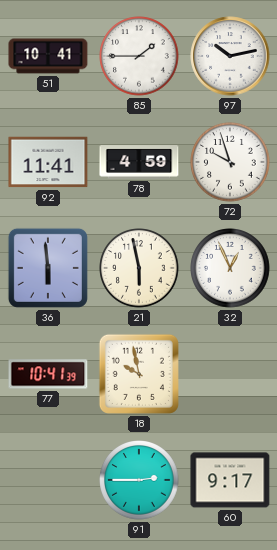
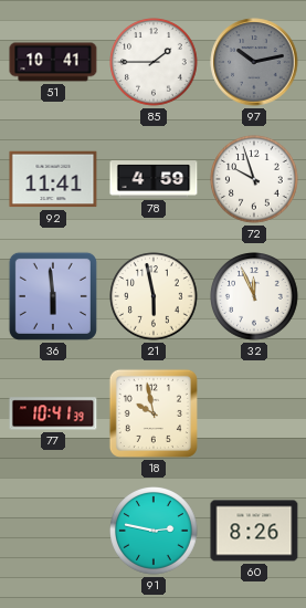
97 dial: white -> grey (254, 62)
32: 12:56 -> 11:56 (254, 296)
91: 2:45 -> 2:47 (154, 531)
60: 9:17 -> 8:26 (254, 531)
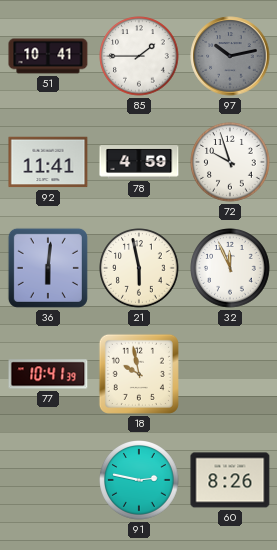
36: 5:59 -> 6:01 (48, 268)
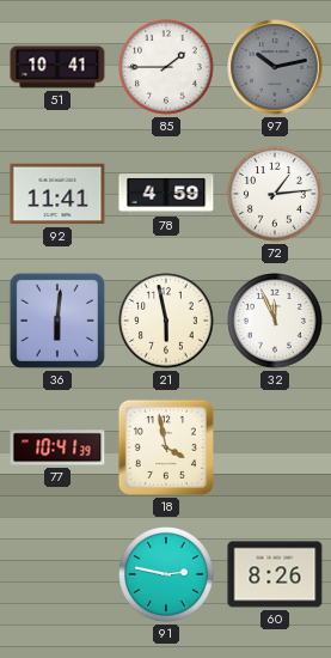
72: 9:57 -> 1:14 (275, 194)
18: 9:58 -> 3:58 (166, 447)
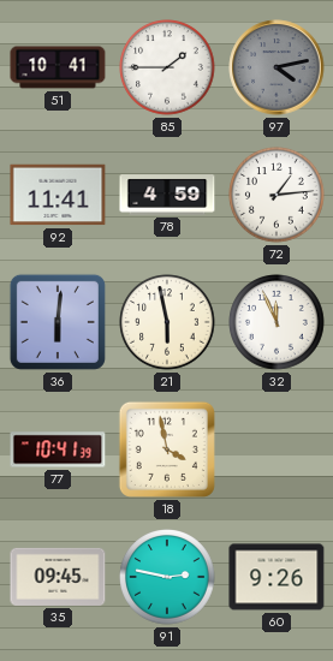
97: 10:13 -> 4:13 (276, 67)
35: none -> 09:45 (58, 577)
60: 8:26 -> 9:26 (276, 577)
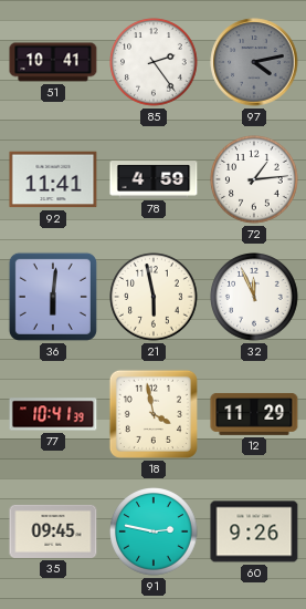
85: 1:45 -> 2:24 (154, 62)
12: none -> 11:29 (254, 414)
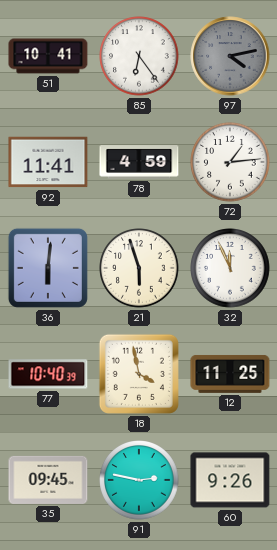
85: 2:24 -> 6:24 (139, 56)
21: 5:58 -> 5:57 (139, 268)
77: 10:41 -> 10:40 (48, 374)
12: 11:29 -> 11:25 (230, 374)
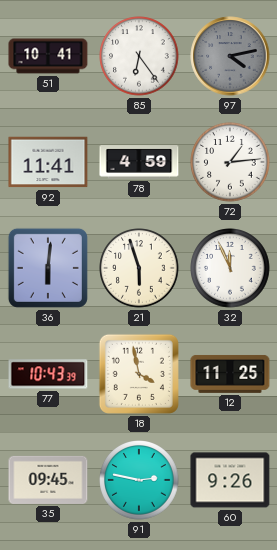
77: 10:40 -> 10:43 (48, 374)
